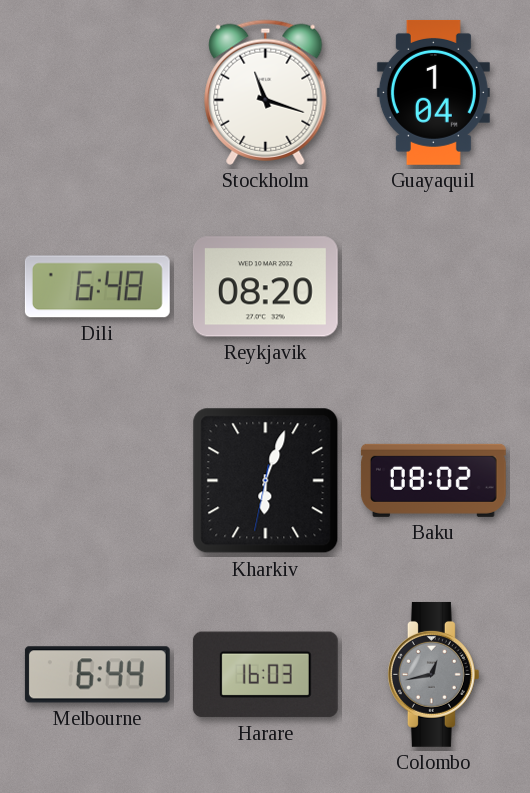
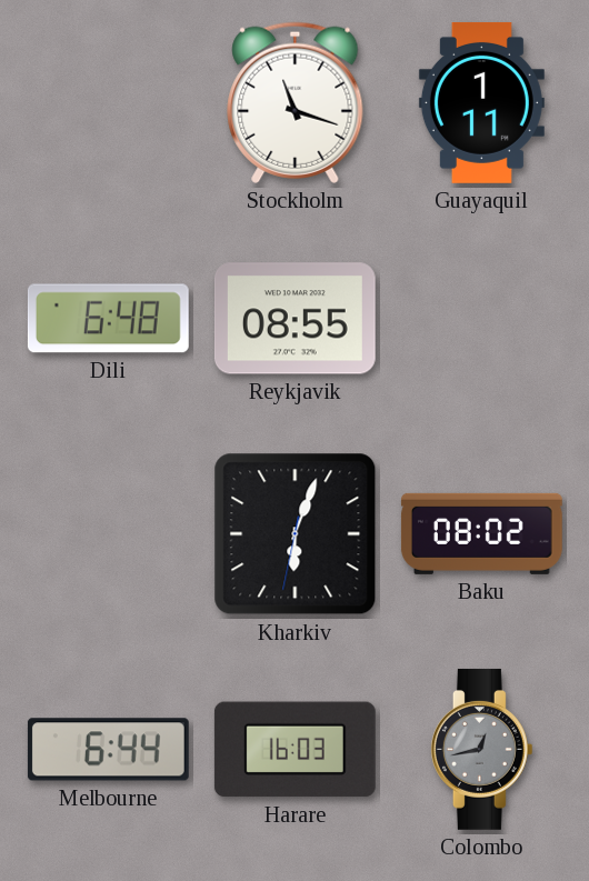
Guayaquil: 1:04 -> 1:11 (481, 102)
Reykjavik: 08:20 -> 08:55 (294, 319)
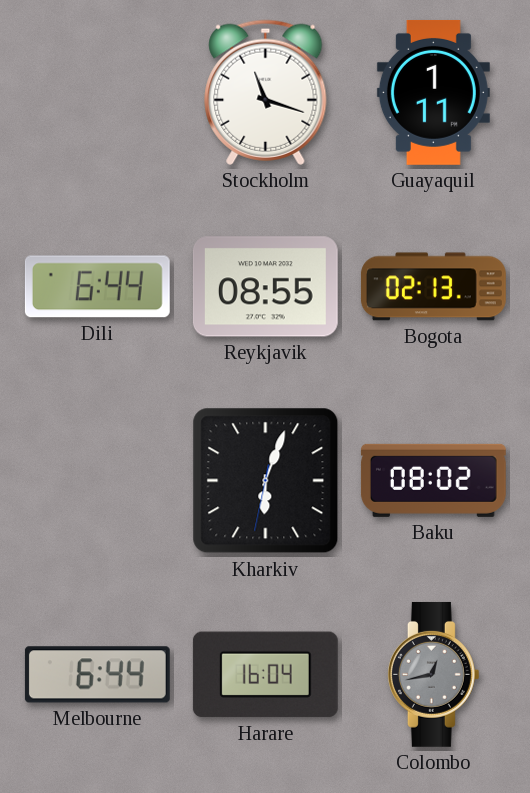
Dili: 6:48 -> 6:44 (97, 287)
Bogota: none -> 02:13 (433, 287)
Harare: 16:03 -> 16:04 (265, 675)
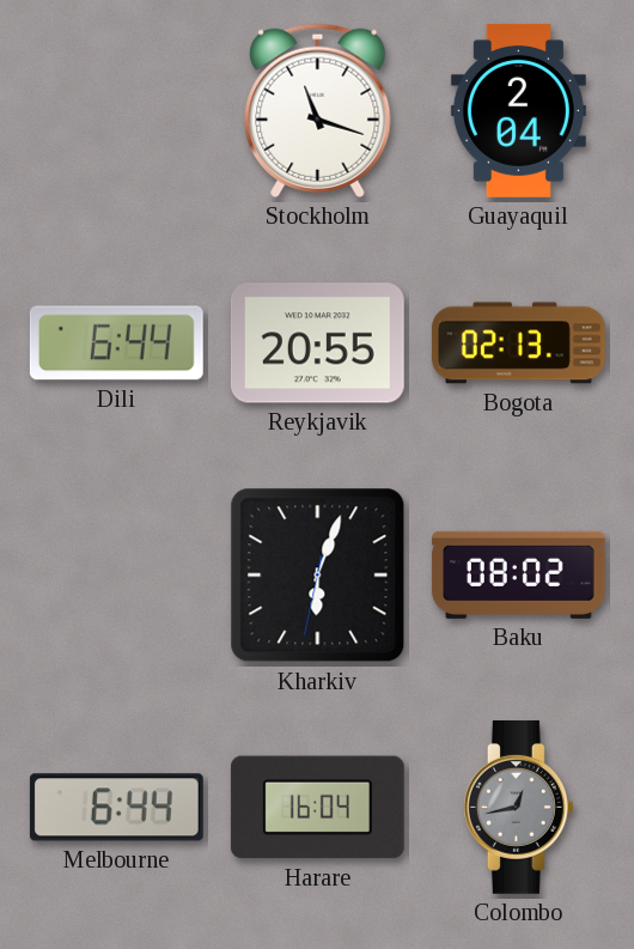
Guayaquil: 1:11 -> 2:04 (518, 110)
Reykjavik: 08:55 -> 20:55 (317, 343)
